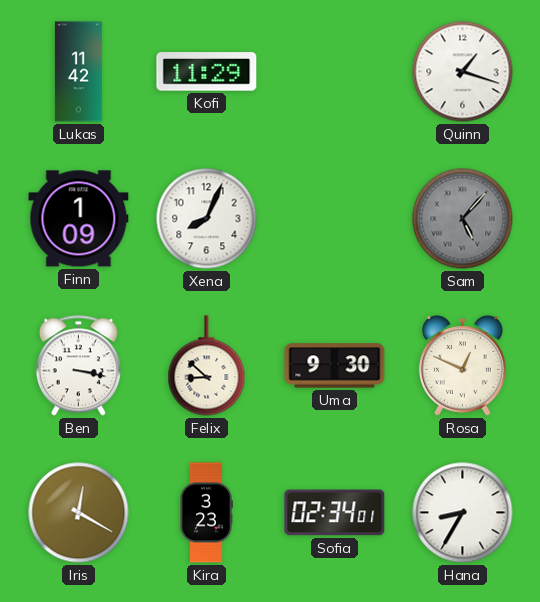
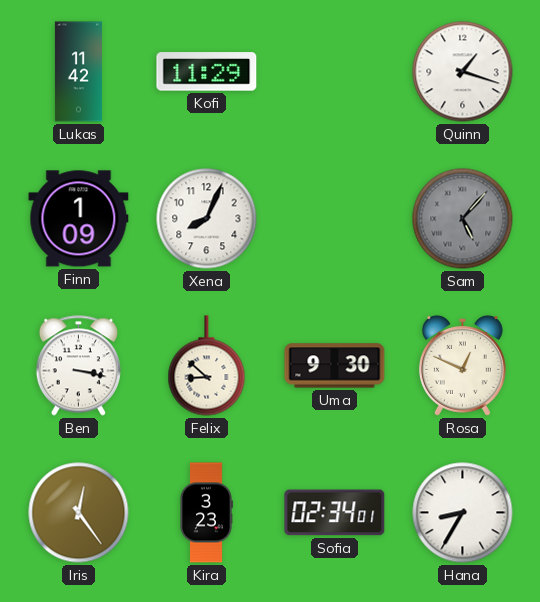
Iris: 12:20 -> 12:24 (79, 513)
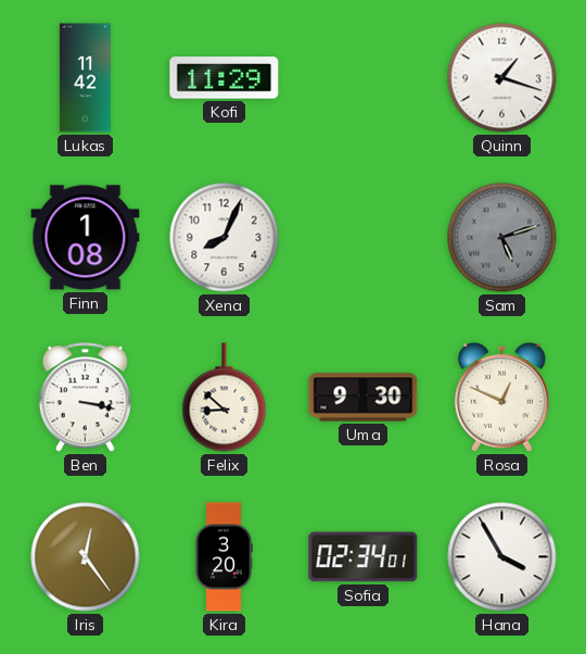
Finn: 1:09 -> 1:08 (86, 238)
Sam: 5:07 -> 5:12 (502, 238)
Kira: 3:23 -> 3:20 (224, 557)
Hana: 8:35 -> 3:55 (502, 557)
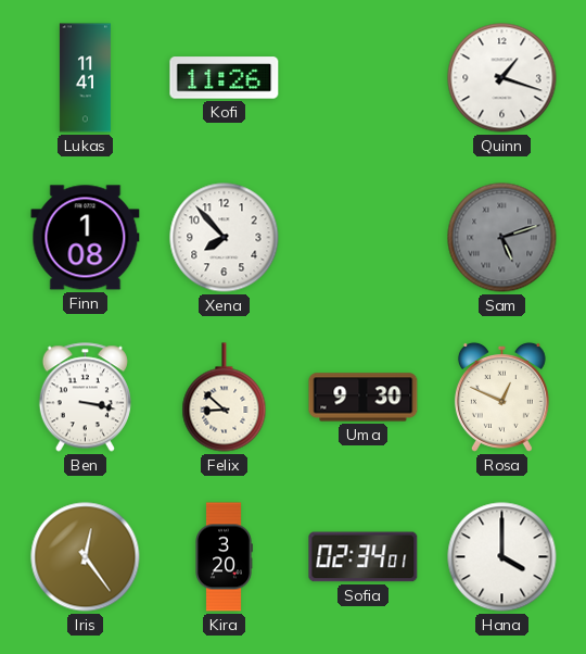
Lukas: 11:42 -> 11:41 (85, 78)
Kofi: 11:29 -> 11:26 (225, 78)
Xena: 8:04 -> 7:53 (225, 238)
Hana: 3:55 -> 4:00 (502, 557)
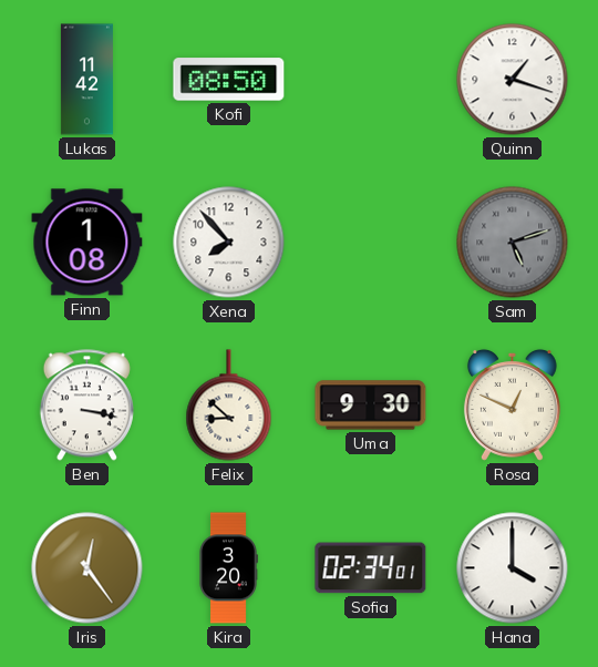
Lukas: 11:41 -> 11:42 (86, 80)
Kofi: 11:26 -> 08:50 (229, 80)
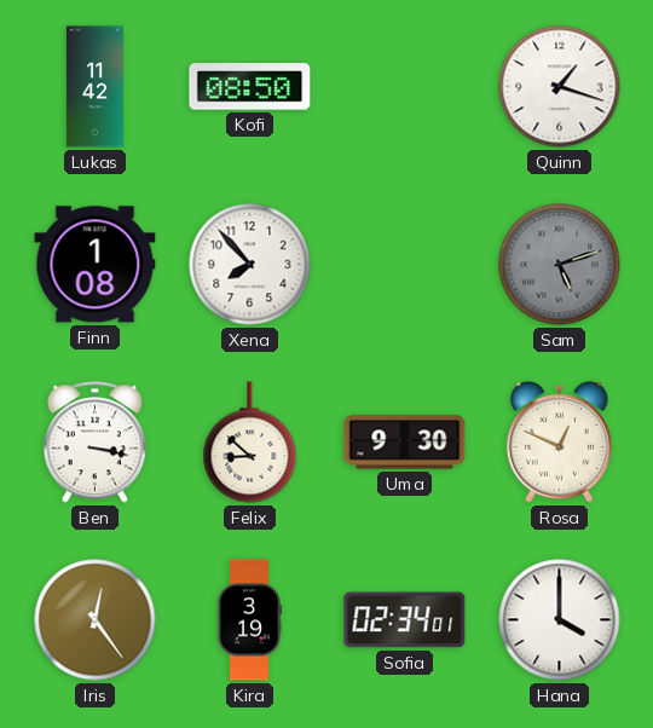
Kira: 3:20 -> 3:19 (249, 620)
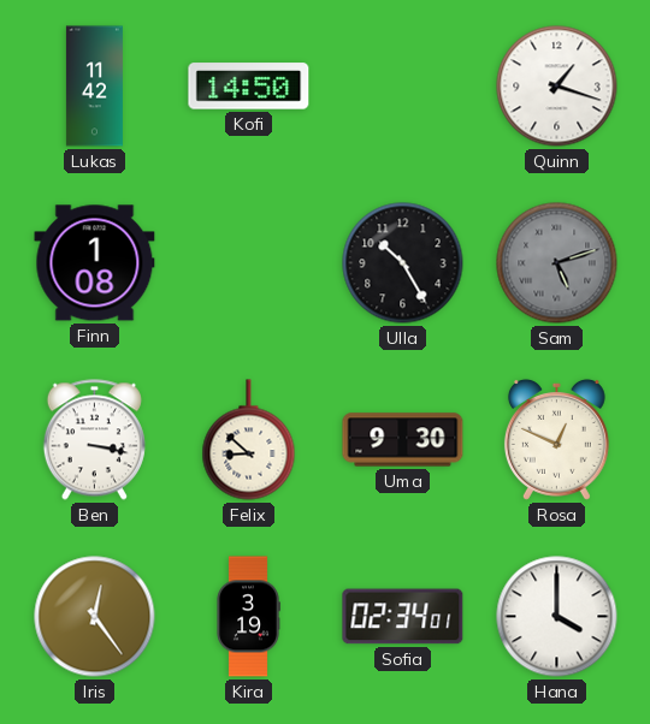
Kofi: 08:50 -> 14:50 (249, 87)
Xena: 7:53 -> none (250, 265)
Ulla: none -> 10:25 (403, 263)
